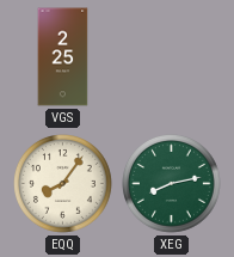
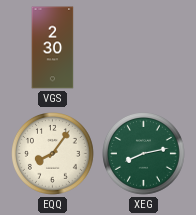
VGS: 2:25 -> 2:30 (53, 48)
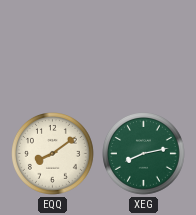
VGS: 2:30 -> none (53, 48)
EQQ: 8:06 -> 8:09 (53, 154)
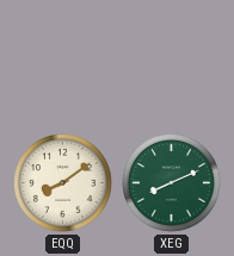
XEG: 8:13 -> 8:11 (172, 183)
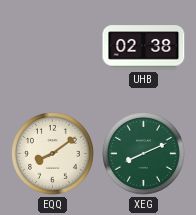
UHB: none -> 02:38 (144, 48)
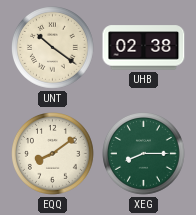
UNT: none -> 10:21 (53, 48)
XEG: 8:11 -> 8:15 (144, 154)
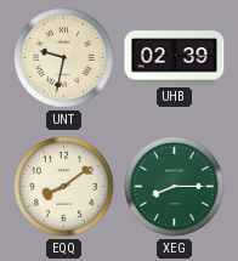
UNT: 10:21 -> 9:32 (64, 58)
UHB: 02:38 -> 02:39 (175, 58)
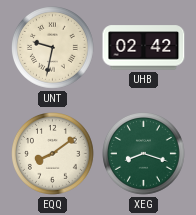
UHB: 02:39 -> 02:42 (144, 48)
XEG: 8:15 -> 8:18 (144, 154)
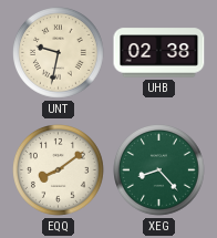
UHB: 02:42 -> 02:38 (159, 53)
XEG: 8:18 -> 8:23 (159, 170)
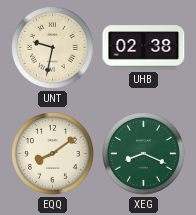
XEG: 8:23 -> 8:19 (144, 154)
